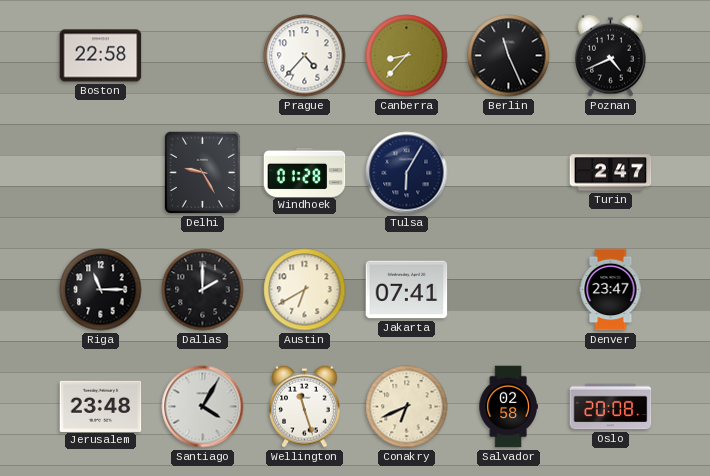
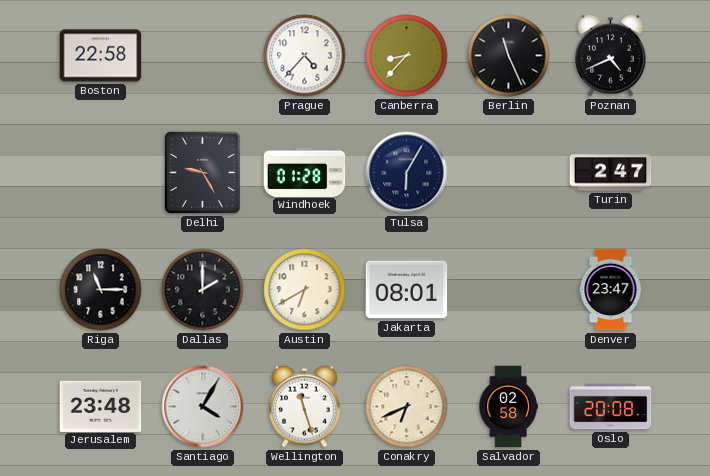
Jakarta: 07:41 -> 08:01 (407, 290)
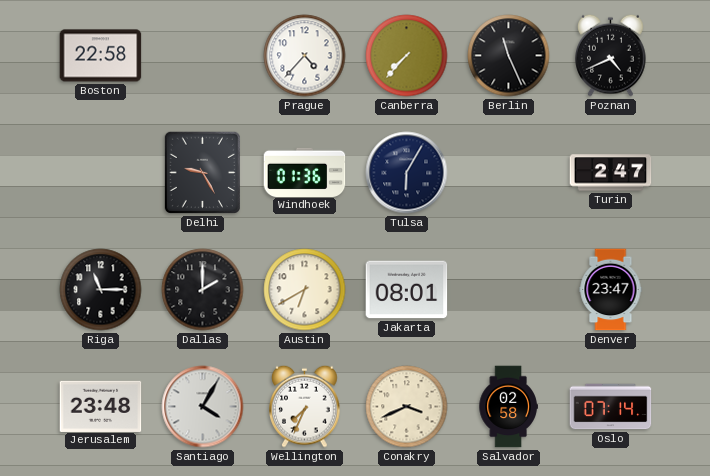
Canberra: 8:37 -> 7:37 (407, 56)
Windhoek: 01:28 -> 01:36 (305, 172)
Wellington: 11:27 -> 7:34 (305, 406)
Conakry: 6:41 -> 3:41 (407, 407)
Oslo: 20:08 -> 07:14 (611, 407)
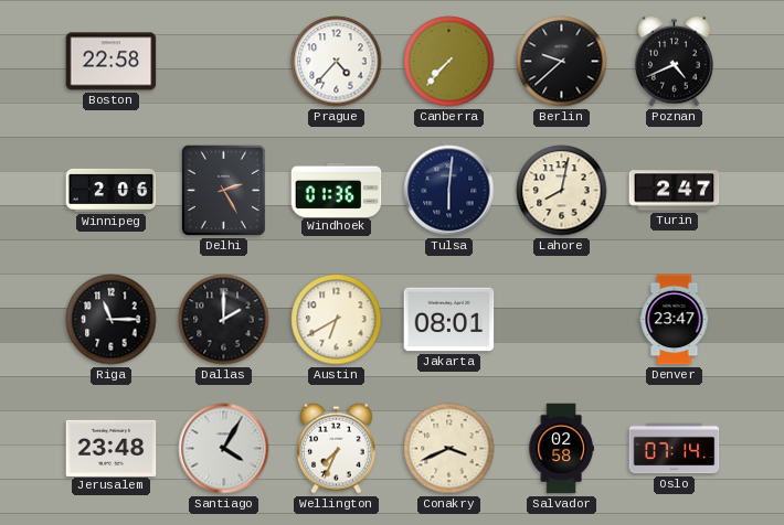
Berlin: 11:26 -> 9:38 (562, 62)
Winnipeg: none -> 2:06 (112, 190)
Delhi: 9:25 -> 2:25 (223, 190)
Tulsa: 6:05 -> 6:01 (449, 191)
Lahore: none -> 8:02 (562, 191)
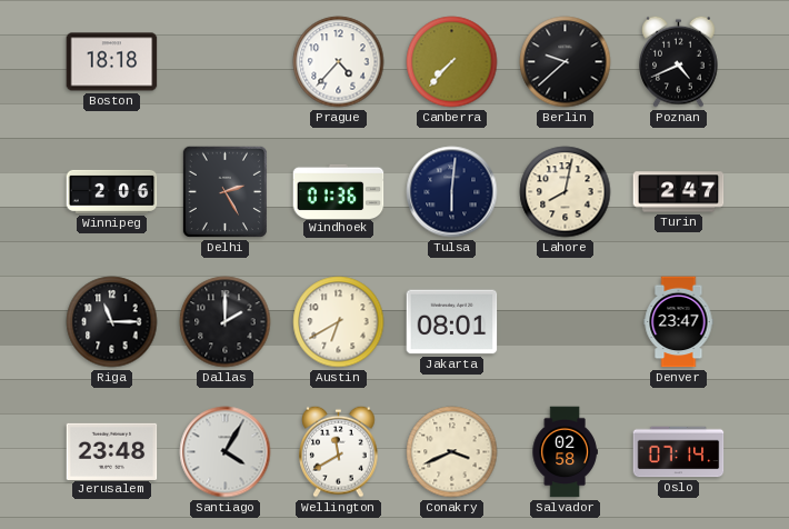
Boston: 22:58 -> 18:18 (112, 62)
Wellington: 7:34 -> 11:40 (339, 451)
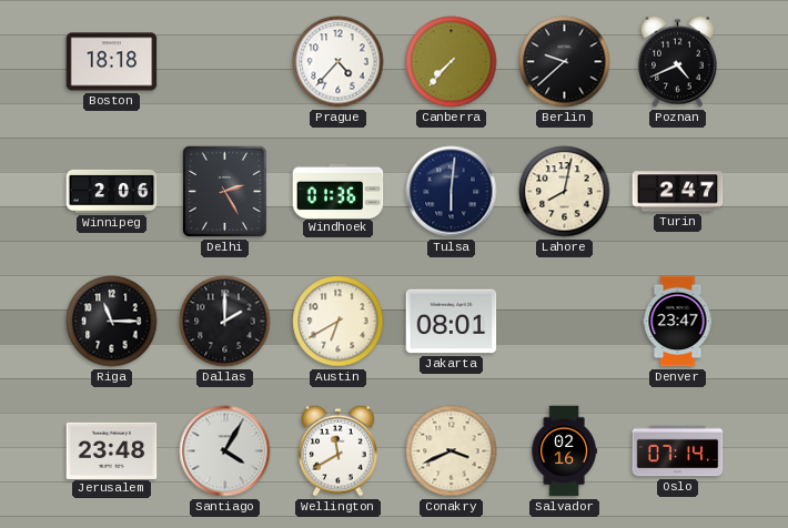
Salvador: 02:58 -> 02:16 (564, 451)
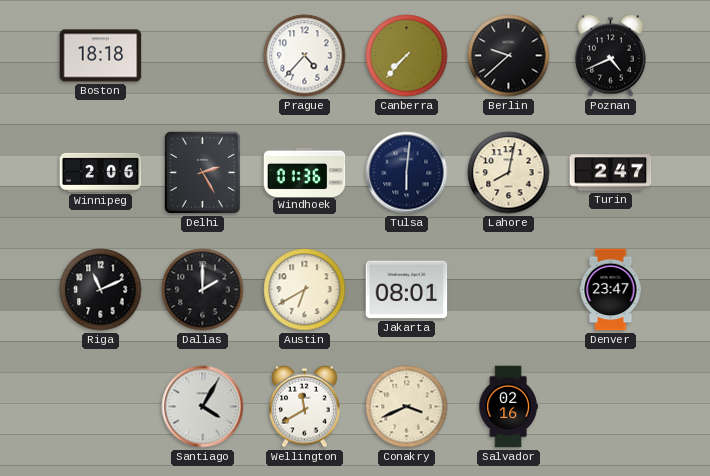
Riga: 11:15 -> 11:11 (101, 290)
Jerusalem: 23:48 -> none (112, 450)
Oslo: 07:14 -> none (678, 451)
